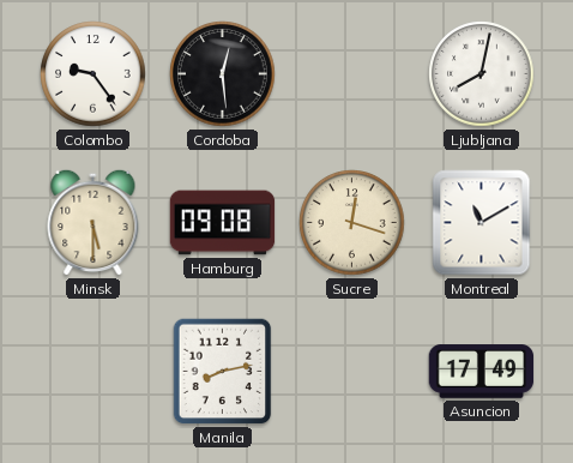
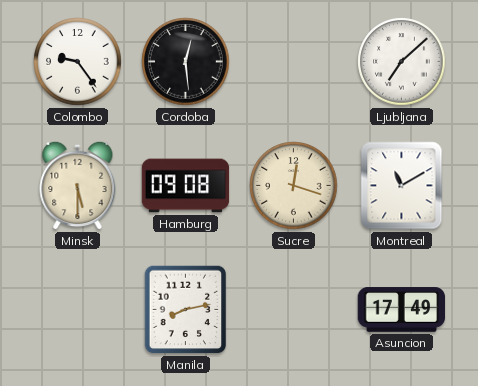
Ljubljana: 8:02 -> 7:08 (402, 62)
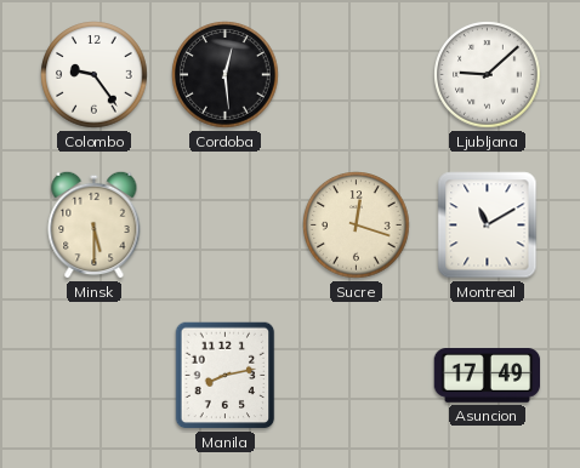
Ljubljana: 7:08 -> 9:08 (488, 75)
Hamburg: 09:08 -> none (186, 186)
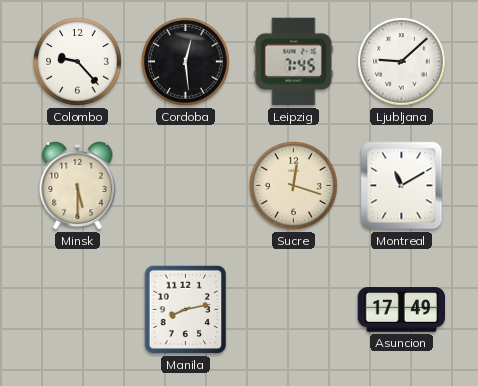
Colombo: 9:24 -> 9:23 (78, 62)
Leipzig: none -> 7:45 (294, 62)
